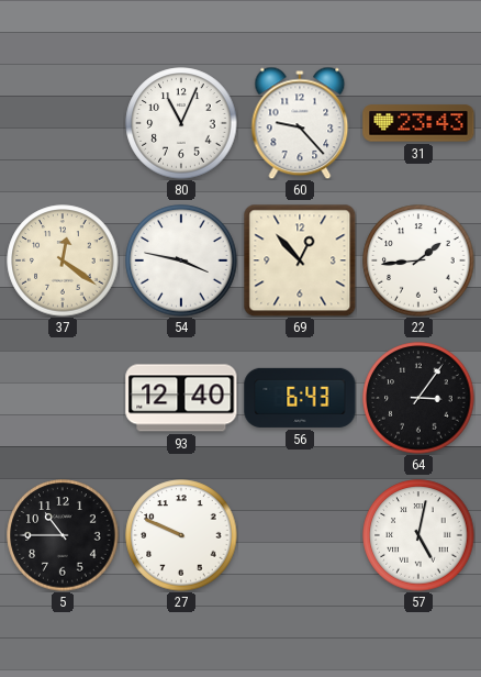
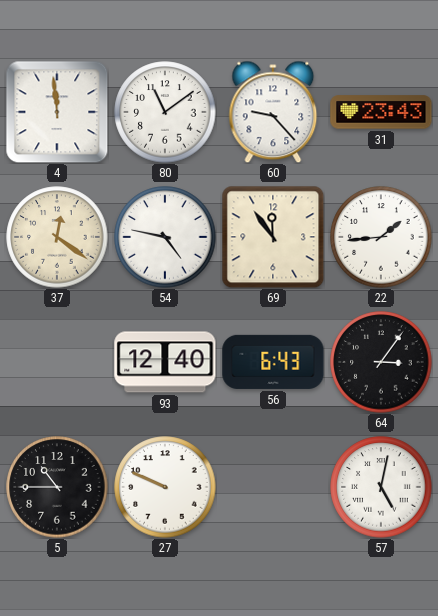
4: none -> 11:59 (57, 112)
80: 11:04 -> 11:09 (165, 112)
54: 3:47 -> 4:47 (165, 237)
69: 12:53 -> 11:54 (273, 237)
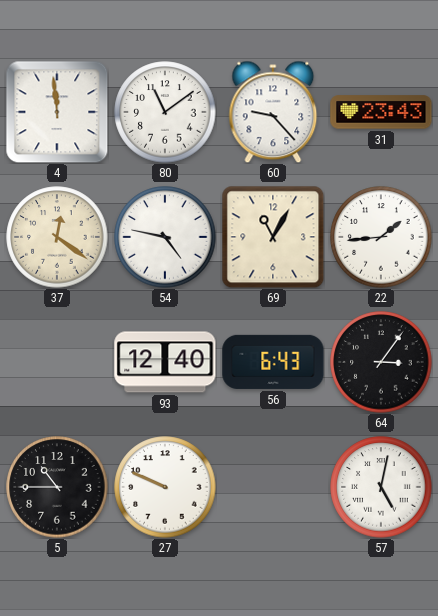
69: 11:54 -> 11:05 (273, 237)
